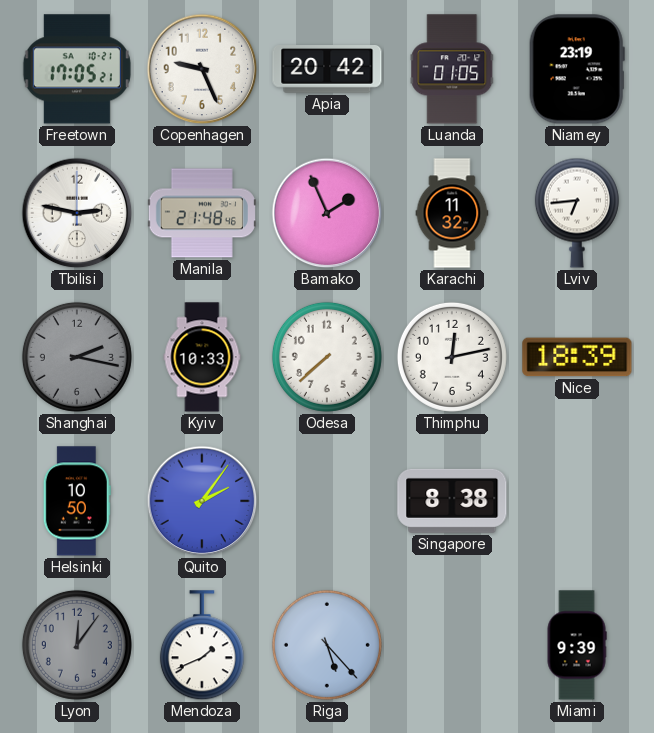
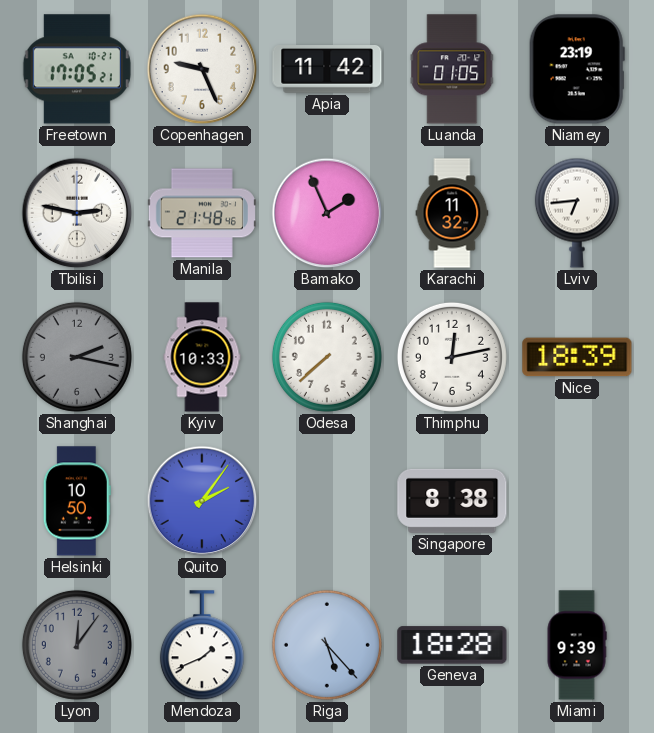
Apia: 20:42 -> 11:42 (327, 70)
Geneva: none -> 18:28 (452, 645)
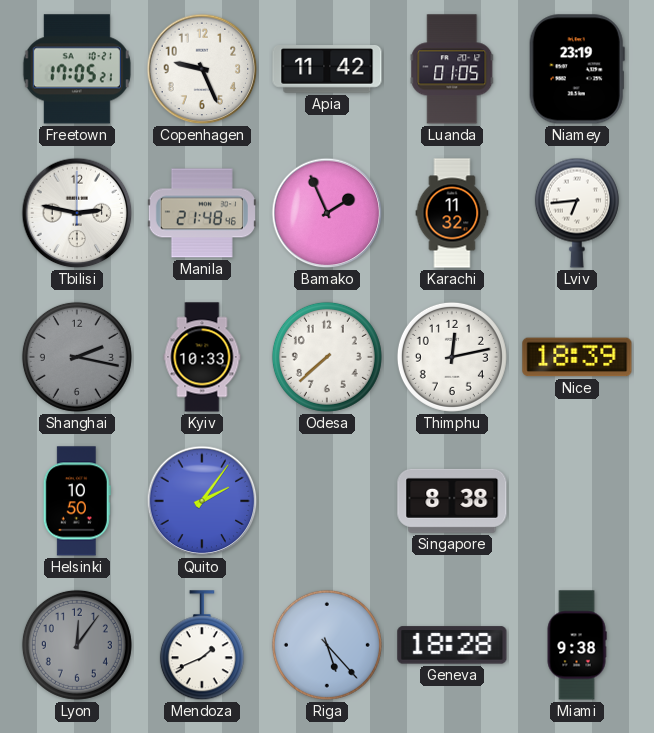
Miami: 9:39 -> 9:38 (577, 645)
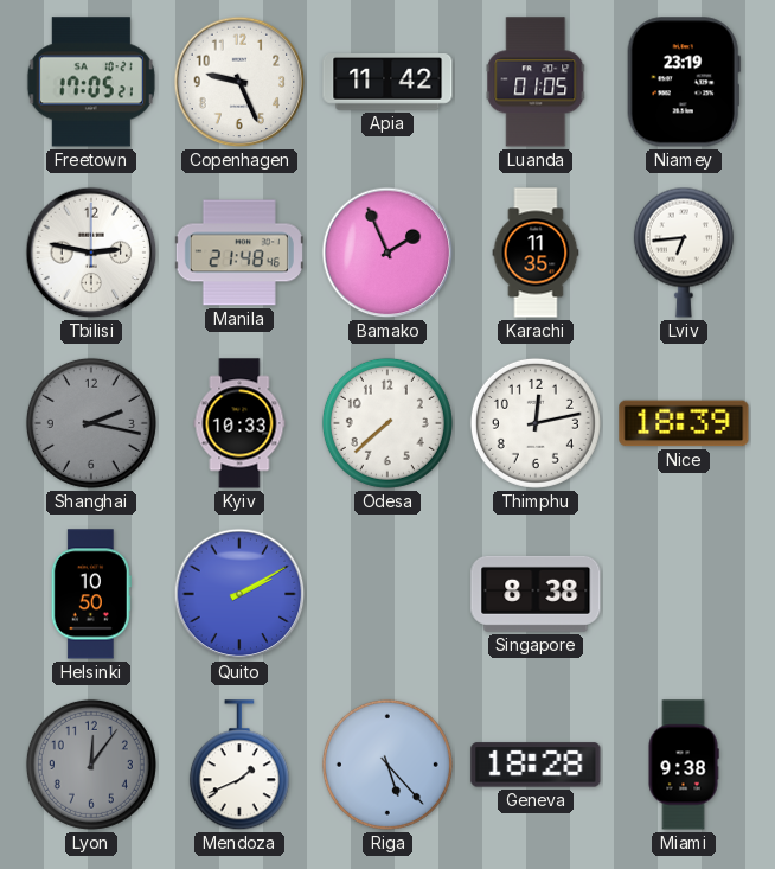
Karachi: 11:32 -> 11:35 (536, 253)
Quito: 2:06 -> 2:10 (239, 594)
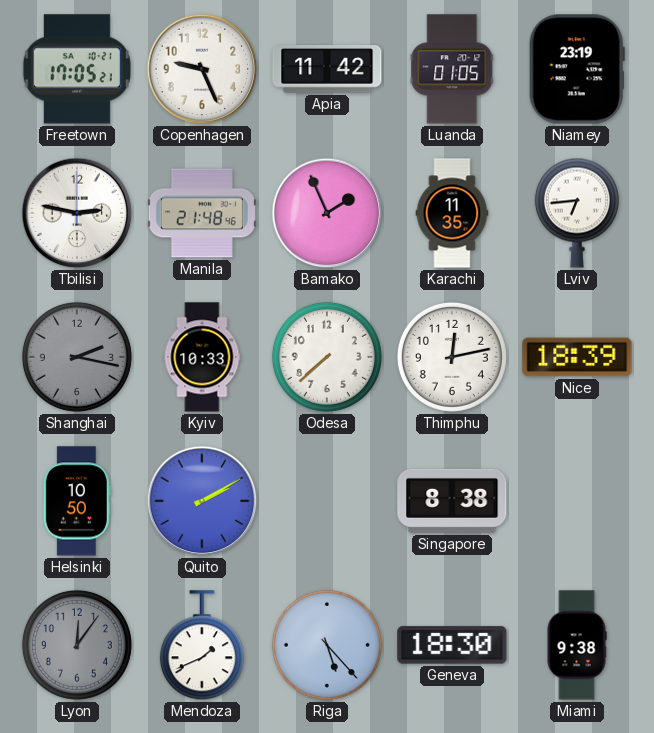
Geneva: 18:28 -> 18:30 (452, 645)
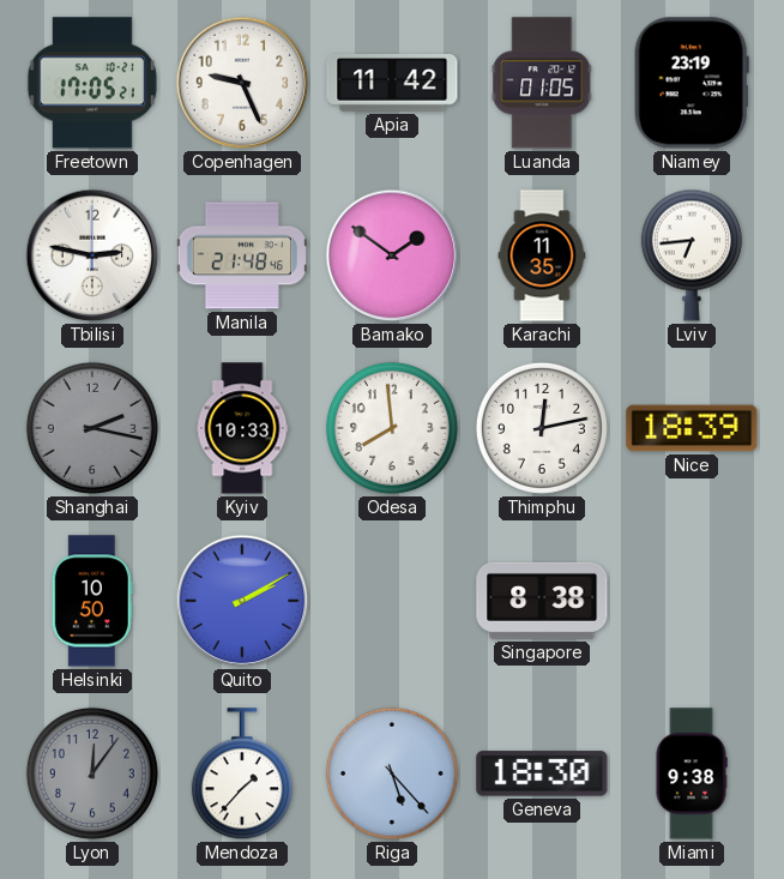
Bamako: 1:56 -> 1:51 (392, 255)
Odesa: 7:38 -> 7:59 (392, 428)
Mendoza: 1:41 -> 1:37 (242, 775)
